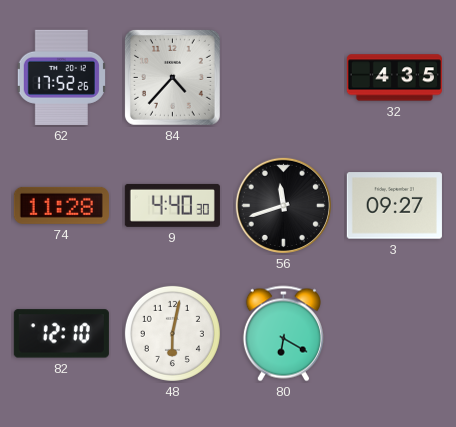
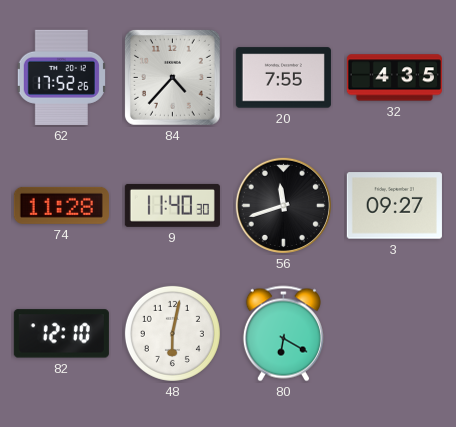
20: none -> 7:55 (283, 78)
9: 4:40 -> 11:40 (172, 205)
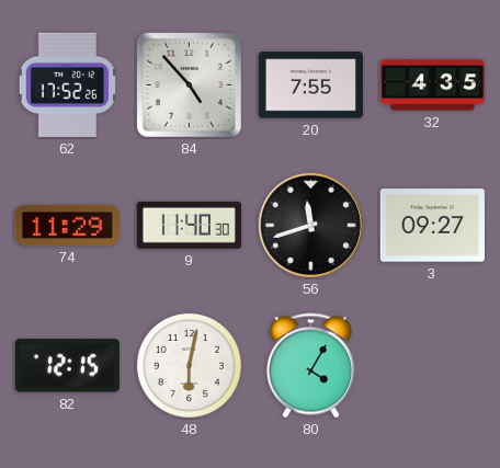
84: 4:37 -> 4:53 (189, 84)
74: 11:28 -> 11:29 (67, 225)
82: 12:10 -> 12:15 (67, 366)
80: 6:20 -> 4:05 (310, 366)
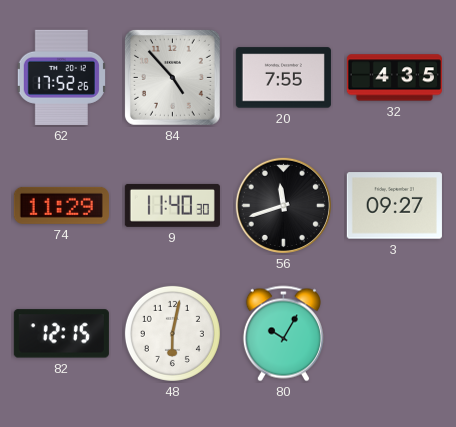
80: 4:05 -> 10:05 (283, 334)
